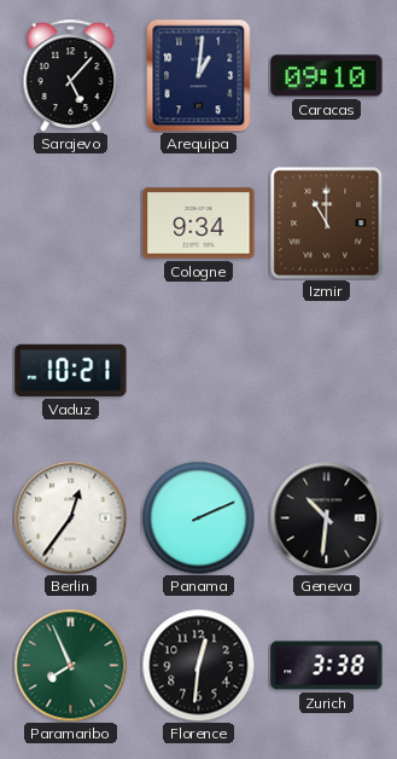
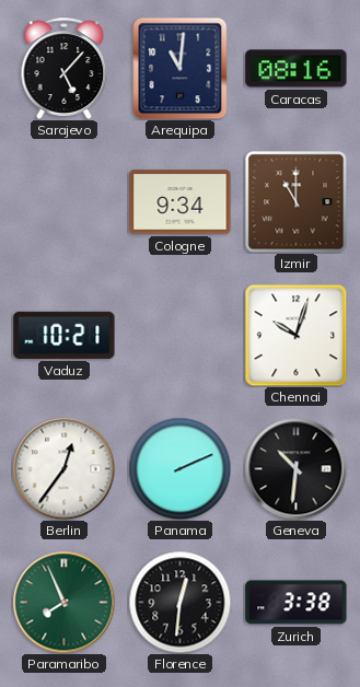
Arequipa: 1:01 -> 11:01 (181, 68)
Caracas: 09:10 -> 08:16 (297, 69)
Chennai: none -> 10:03 (295, 335)
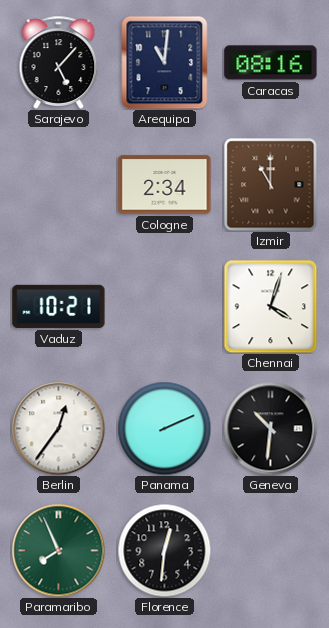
Cologne: 9:34 -> 2:34 (165, 185)
Chennai: 10:03 -> 4:03 (270, 306)
Zurich: 3:38 -> none (297, 603)
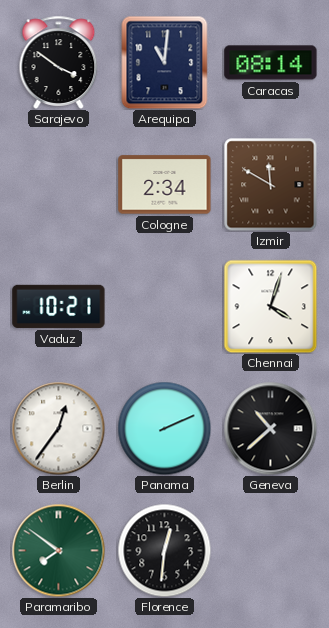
Sarajevo: 5:07 -> 3:51 (59, 62)
Caracas: 08:16 -> 08:14 (271, 63)
Izmir: 11:00 -> 11:50 (270, 184)
Geneva: 10:31 -> 10:38 (270, 428)
Paramaribo: 7:56 -> 7:51 (58, 550)
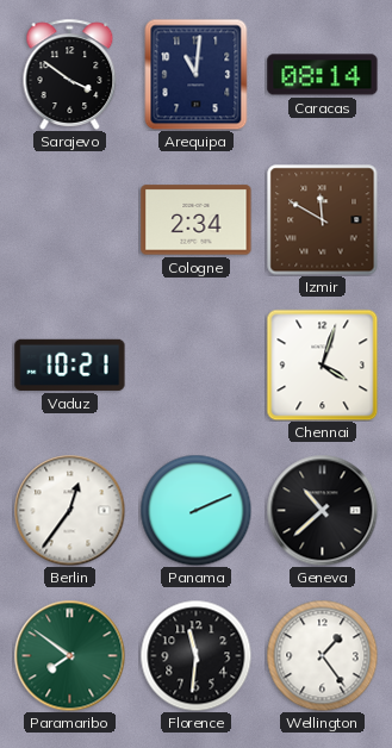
Florence: 12:31 -> 11:31 (195, 655)
Wellington: none -> 1:24 (322, 655)
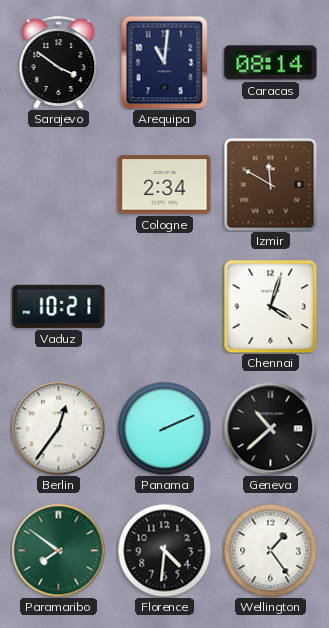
Florence: 11:31 -> 4:31 (164, 550)
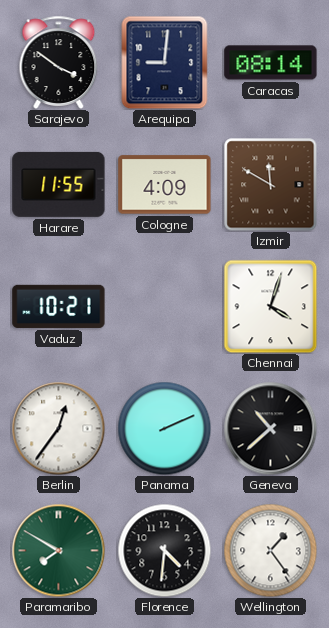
Arequipa: 11:01 -> 9:01 (165, 62)
Harare: none -> 11:55 (59, 184)
Cologne: 2:34 -> 4:09 (165, 185)
Paramaribo: 7:51 -> 7:50 (58, 550)
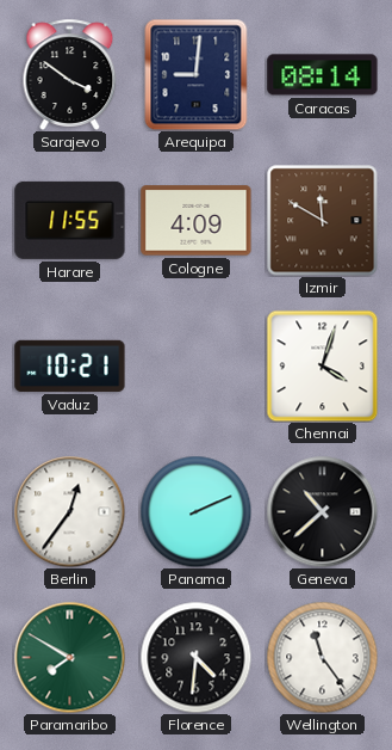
Wellington: 1:24 -> 11:24 (322, 657)
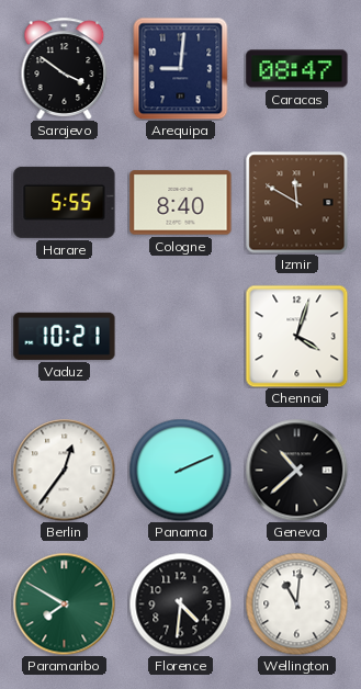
Caracas: 08:14 -> 08:47 (297, 69)
Harare: 11:55 -> 5:55 (65, 202)
Cologne: 4:09 -> 8:40 (181, 203)
Wellington: 11:24 -> 11:01 (296, 603)
